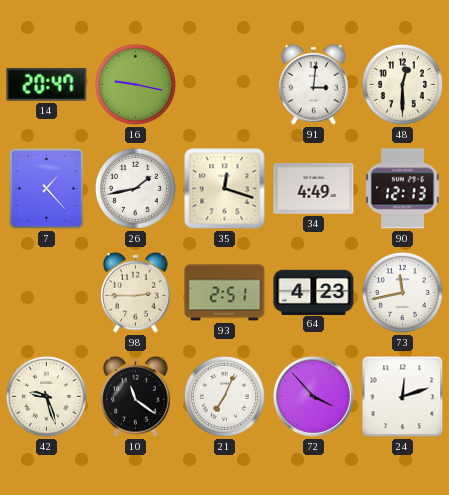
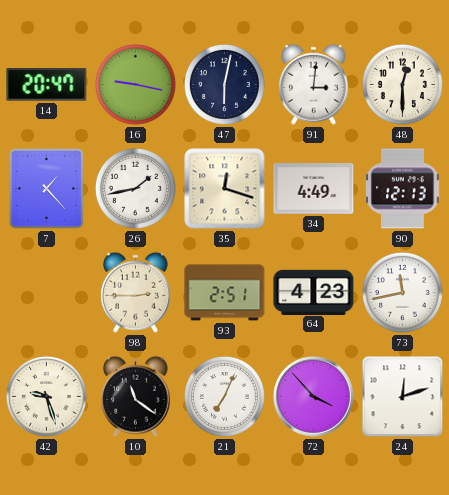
47: none -> 6:02 (224, 84)
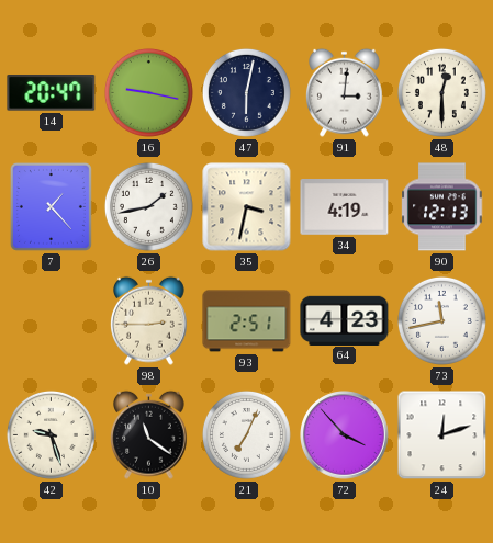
35: 12:18 -> 3:32 (247, 207)
34: 4:49 -> 4:19 (345, 207)
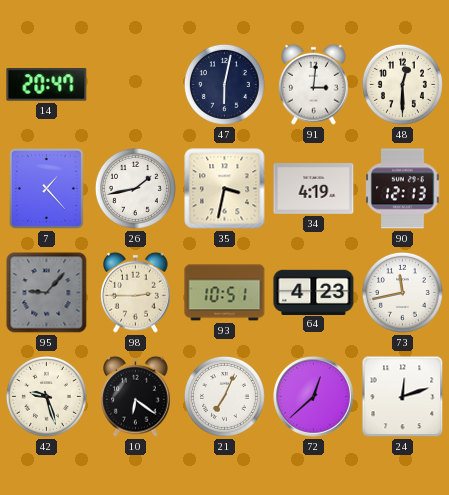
16: 9:17 -> none (148, 92)
95: none -> 9:07 (47, 293)
93: 2:51 -> 10:51 (225, 293)
10: 11:21 -> 6:21 (136, 396)
72: 3:53 -> 12:38 (314, 397)
